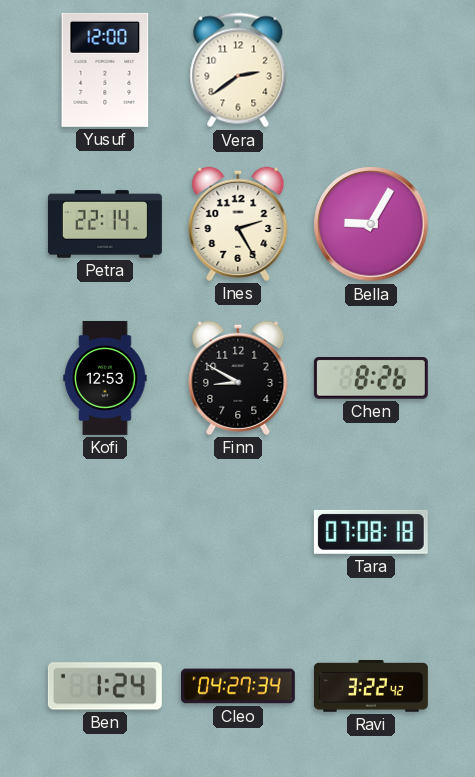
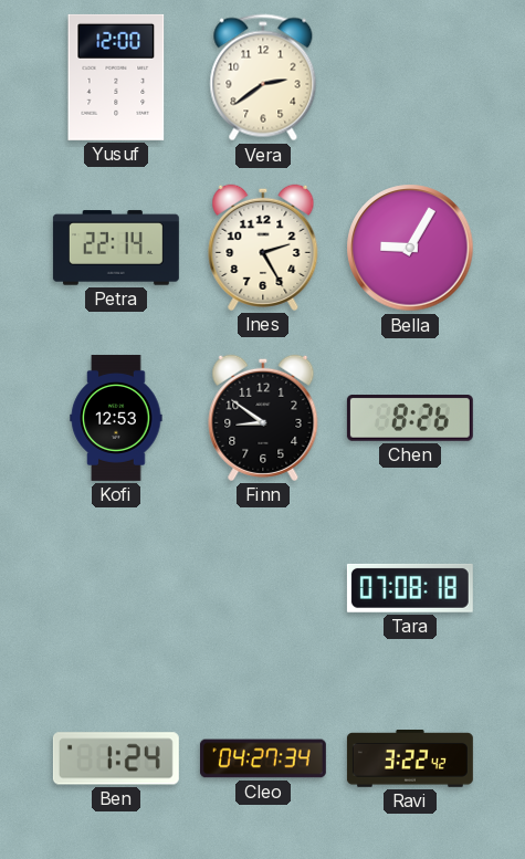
Finn: 8:50 -> 8:51 (263, 418)
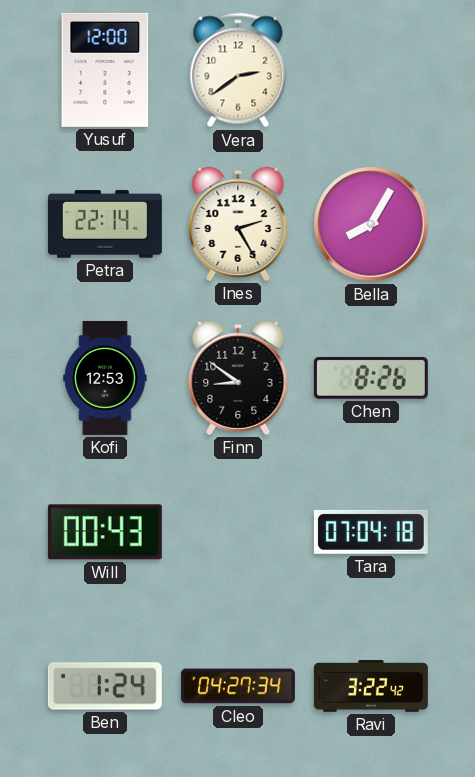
Bella: 9:05 -> 8:05 (371, 224)
Will: none -> 00:43 (105, 532)
Tara: 07:08 -> 07:04 (371, 532)
